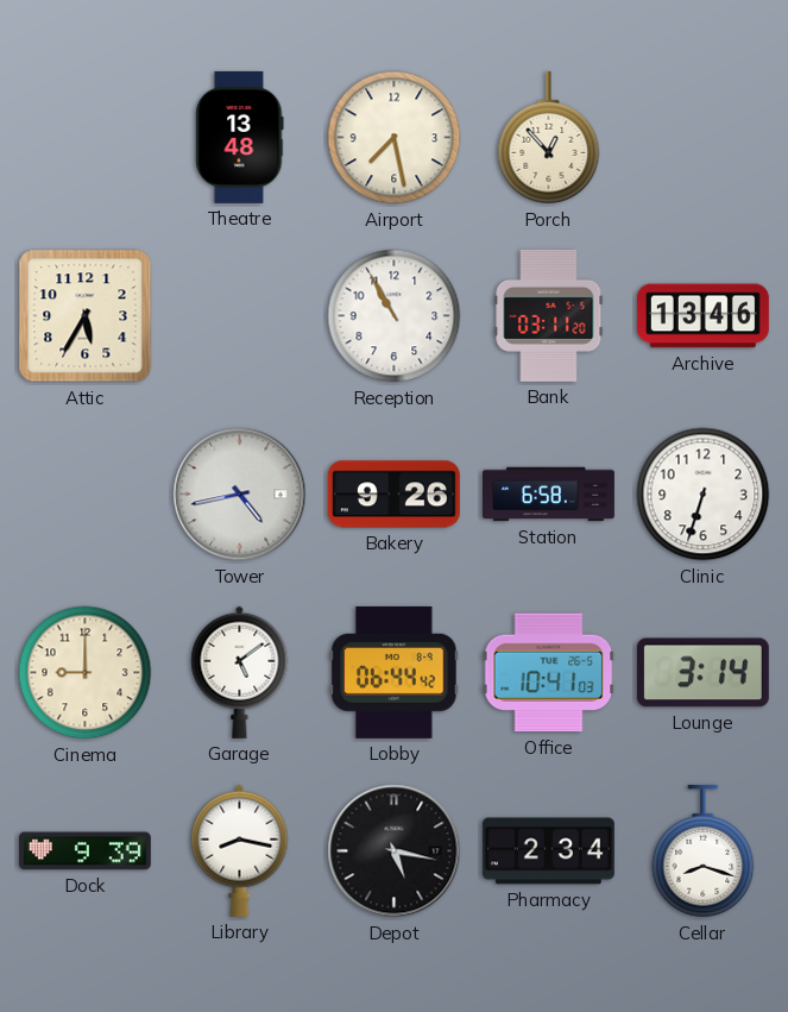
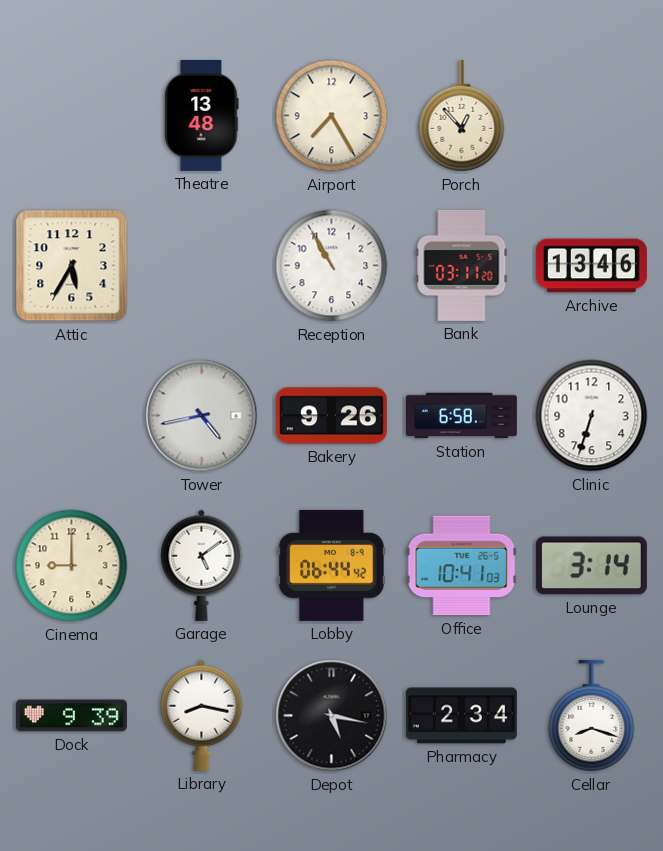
Airport: 7:28 -> 7:25 (332, 116)
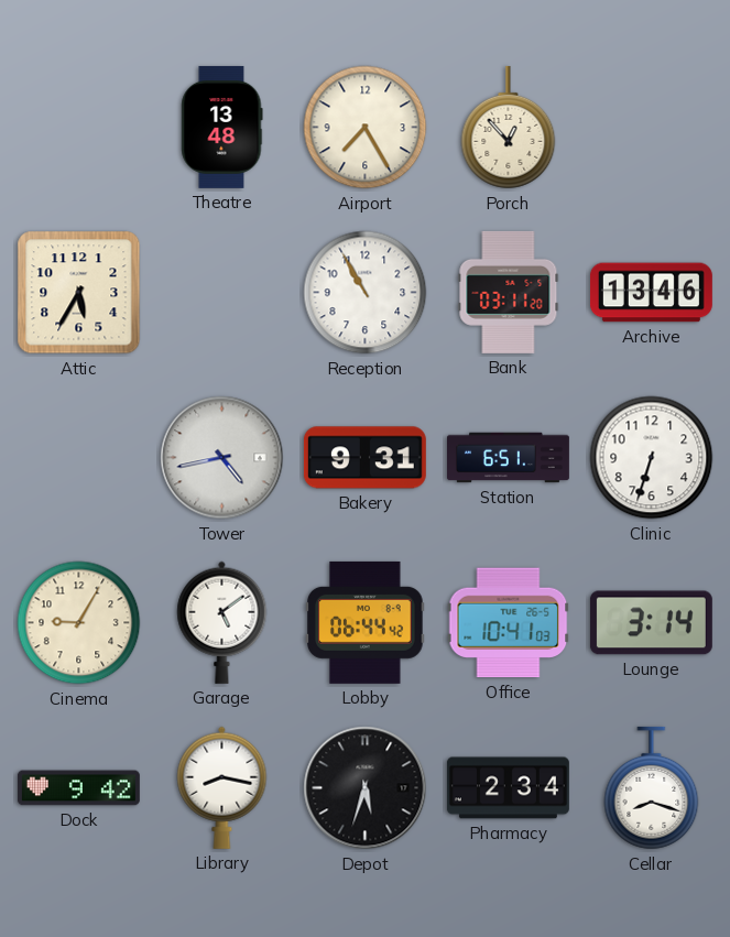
Bakery: 9:26 -> 9:31 (364, 458)
Station: 6:58 -> 6:51 (509, 458)
Cinema: 9:00 -> 9:05 (79, 623)
Dock: 9:39 -> 9:42 (78, 788)
Depot: 5:17 -> 5:33 (366, 788)
